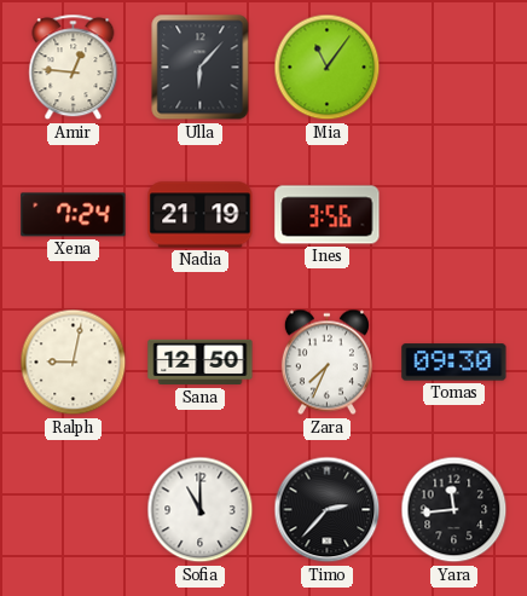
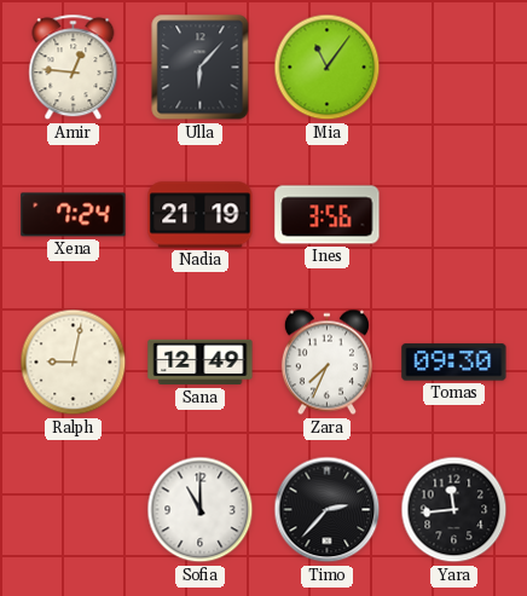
Sana: 12:50 -> 12:49 (201, 363)
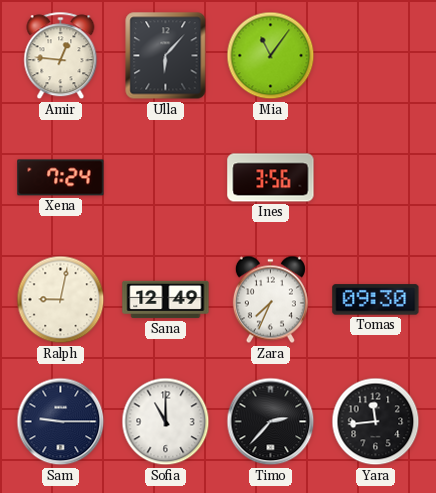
Nadia: 21:19 -> none (201, 215)
Sam: none -> 9:15 (61, 422)
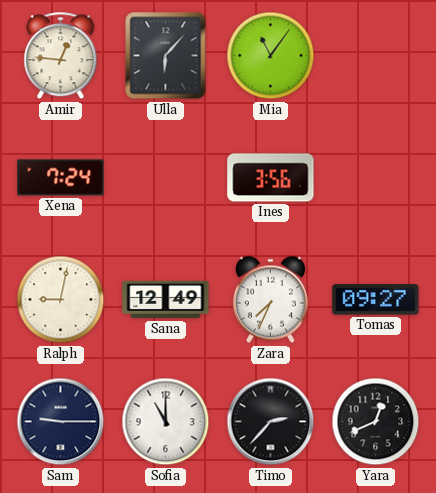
Tomas: 09:30 -> 09:27 (376, 300)
Yara: 11:44 -> 12:41 (376, 422)
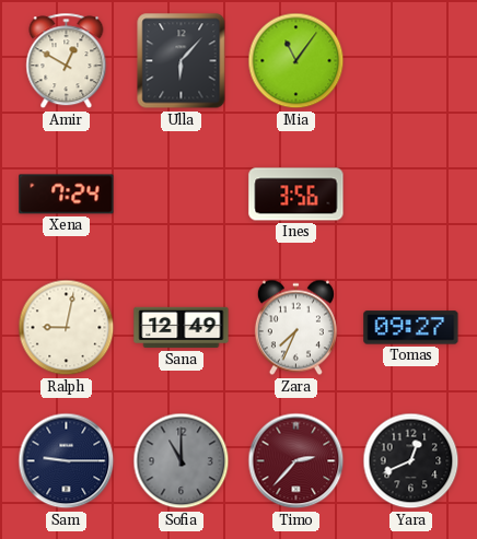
Amir: 12:46 -> 12:50 (67, 61)
Sofia dial: white -> grey (182, 461)
Timo dial: black -> burgundy (296, 461)
